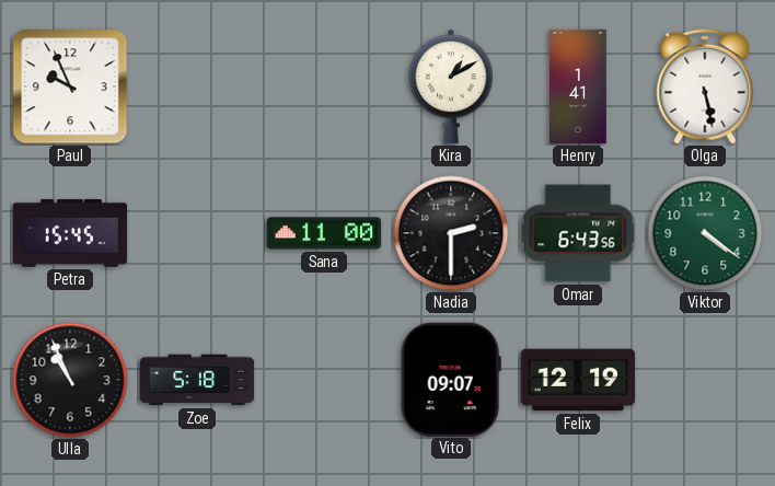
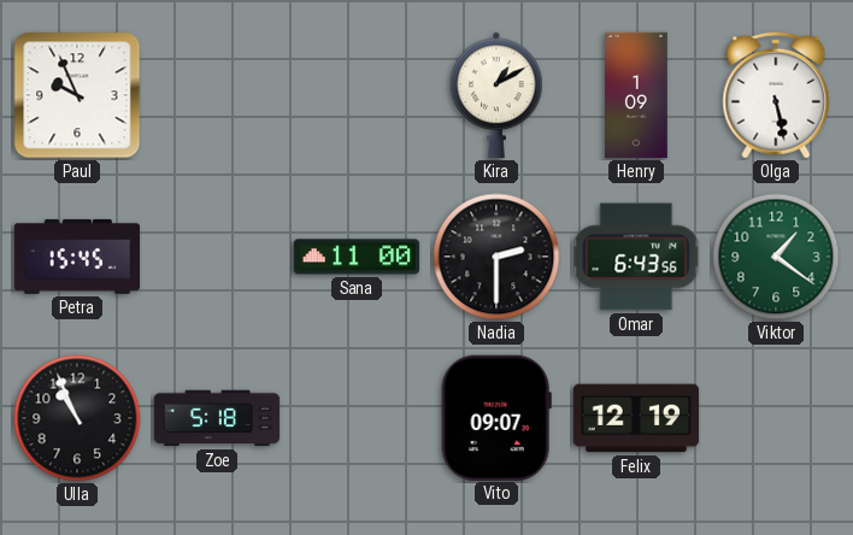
Henry: 1:41 -> 1:09 (637, 95)
Viktor: 4:21 -> 1:21 (776, 257)
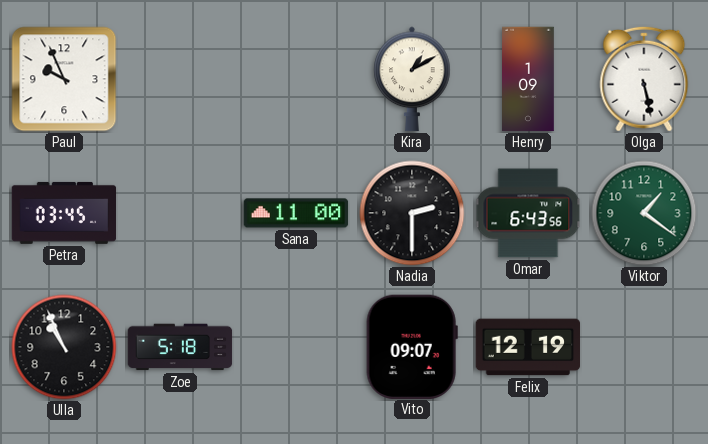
Petra: 15:45 -> 03:45 (64, 213)
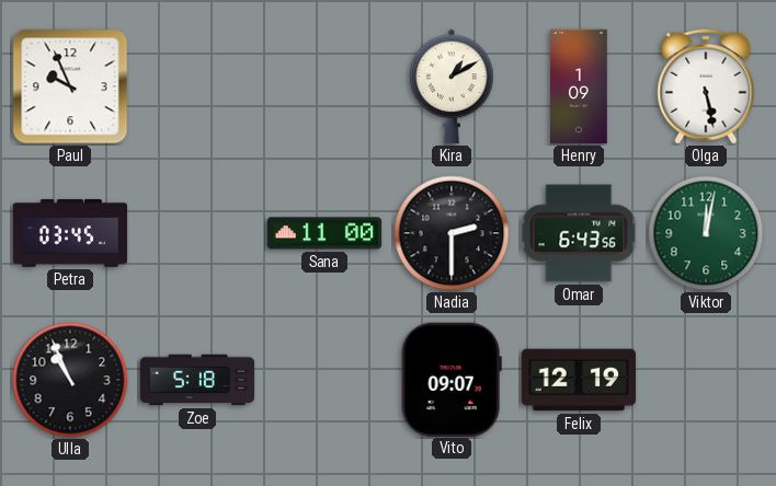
Viktor: 1:21 -> 12:02 (706, 233)
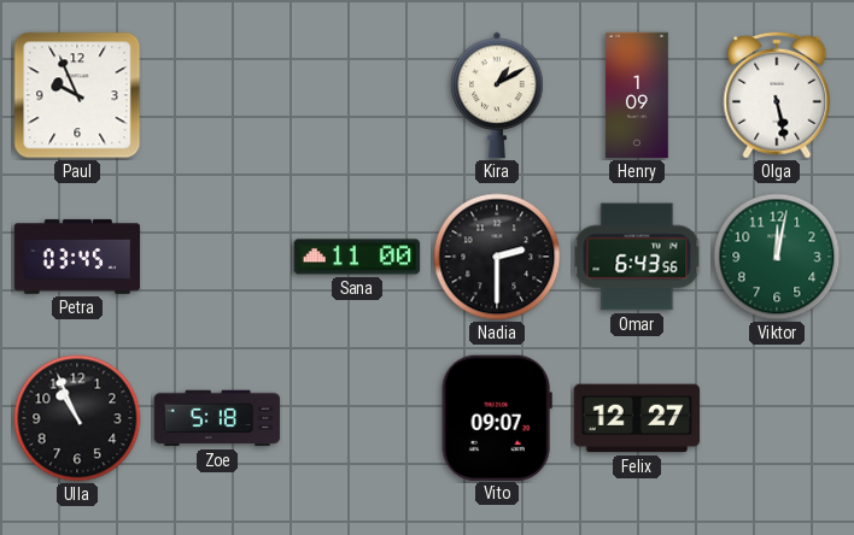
Felix: 12:19 -> 12:27 (637, 418)
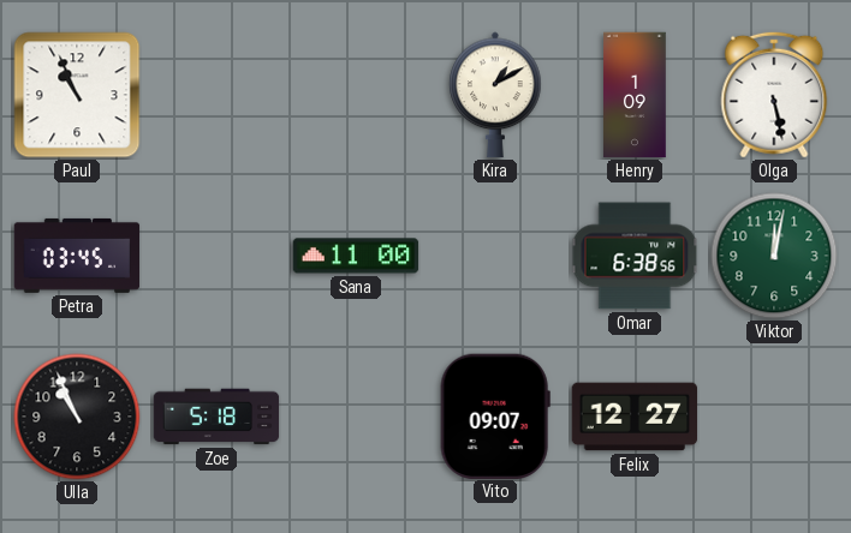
Paul: 9:56 -> 10:56 (77, 95)
Nadia: 2:30 -> none (497, 257)
Omar: 6:43 -> 6:38 (635, 256)
